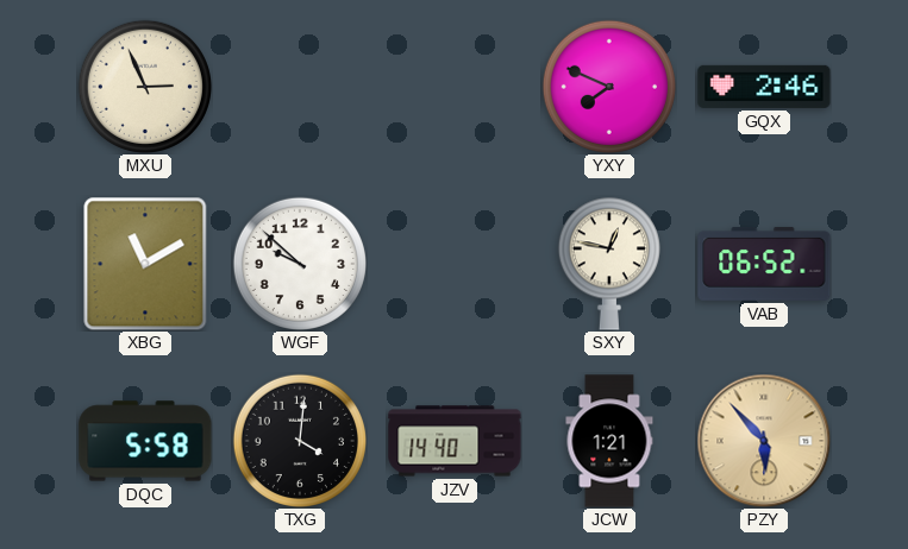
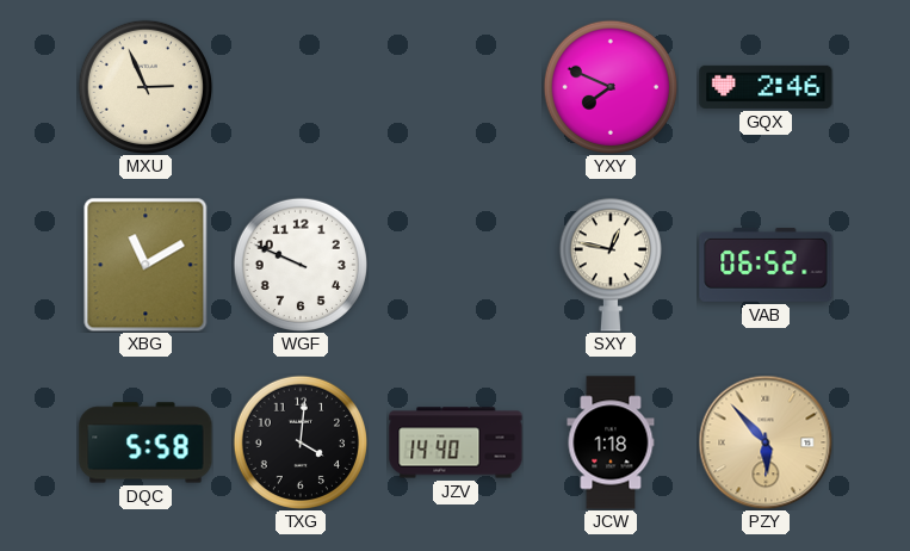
WGF: 9:52 -> 9:49 (299, 264)
JCW: 1:21 -> 1:18 (611, 442)
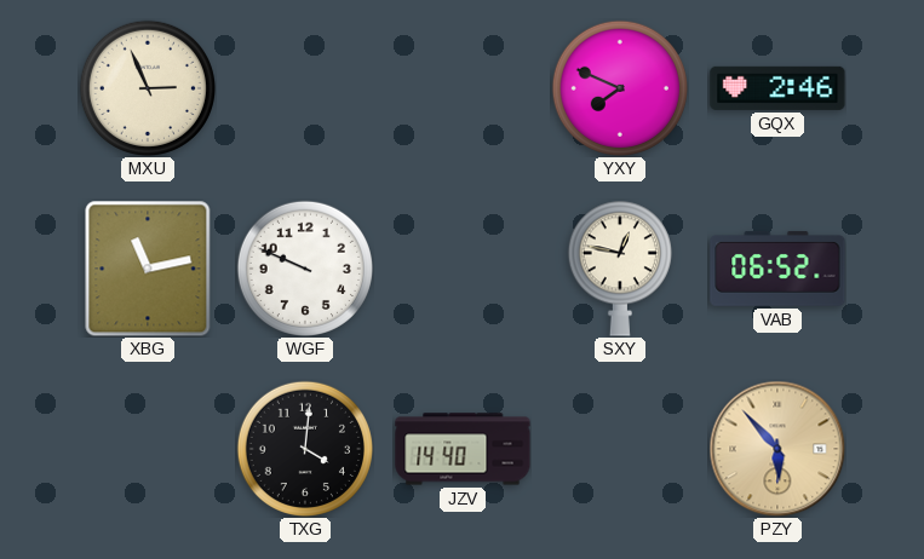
XBG: 11:10 -> 11:13 (148, 269)
DQC: 5:58 -> none (146, 442)
JCW: 1:18 -> none (611, 442)
